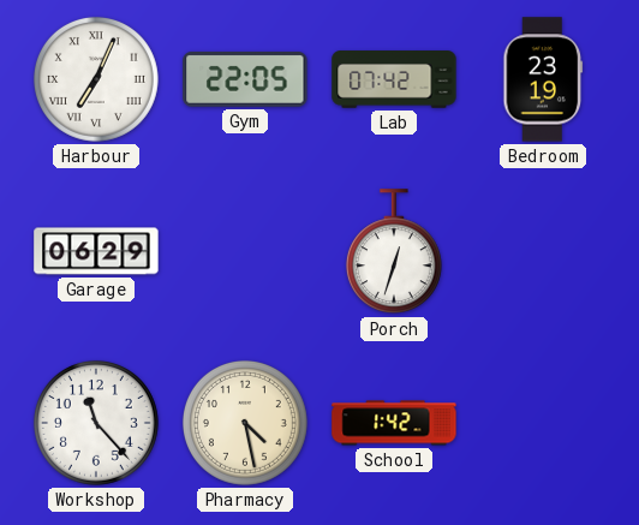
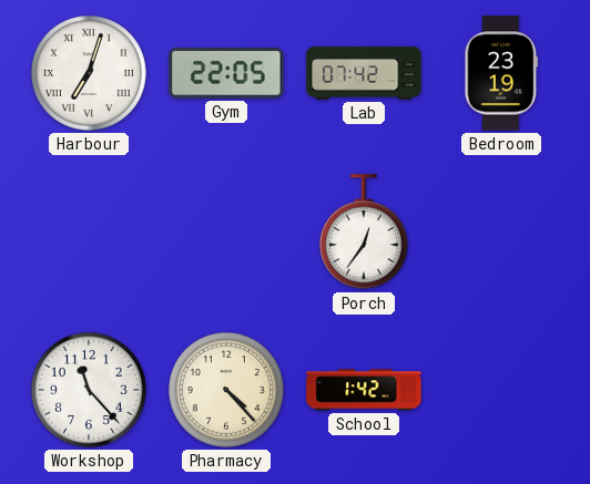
Harbour: 7:04 -> 7:03 (89, 73)
Garage: 06:29 -> none (96, 251)
Porch: 12:33 -> 12:36 (364, 233)
Pharmacy: 4:28 -> 4:23 (226, 390)
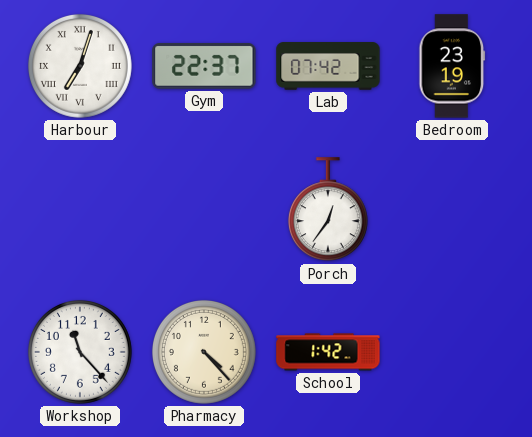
Gym: 22:05 -> 22:37 (204, 66)
